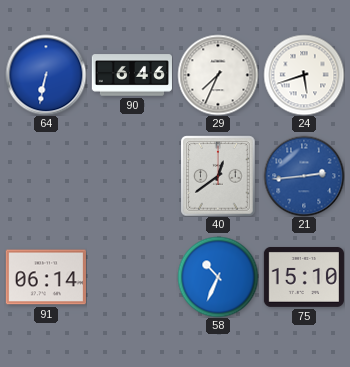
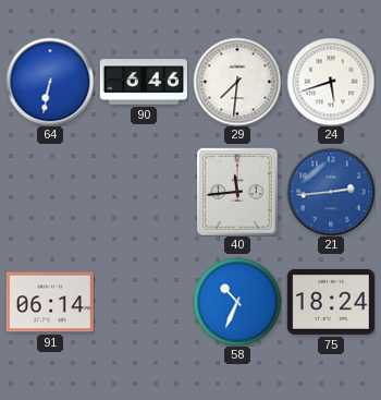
29: 7:34 -> 7:31 (237, 82)
40: 12:39 -> 11:44 (237, 192)
75: 15:10 -> 18:24 (331, 302)
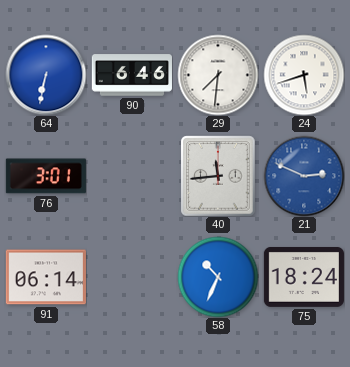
76: none -> 3:01 (46, 176)
21: 2:44 -> 2:49 (304, 176)
